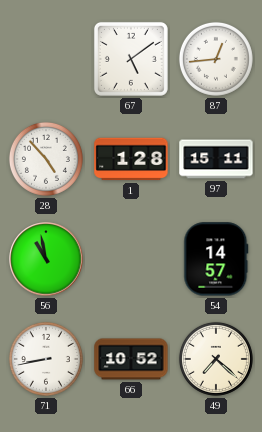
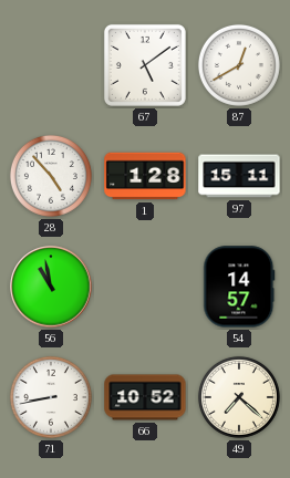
87: 12:44 -> 12:40 (239, 65)
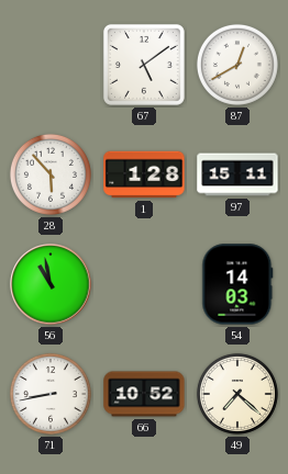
28: 4:53 -> 5:53 (51, 174)
54: 14:57 -> 14:03 (237, 284)
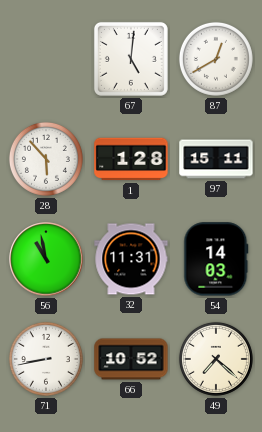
67: 5:09 -> 5:01 (131, 59)
32: none -> 11:31 (131, 259)
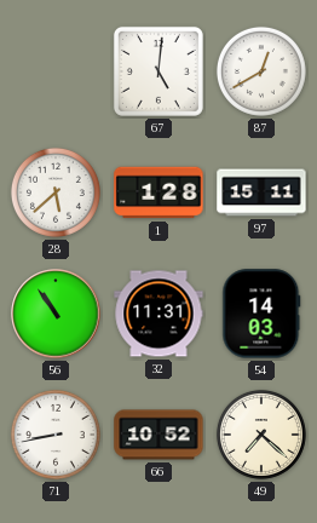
28: 5:53 -> 5:38 (56, 192)
56: 10:58 -> 10:54 (56, 314)
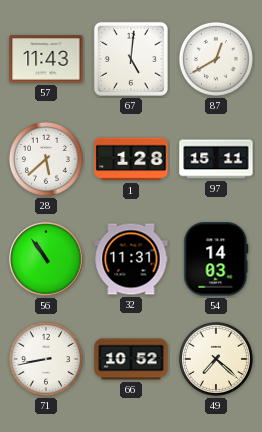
57: none -> 11:43 (46, 59)
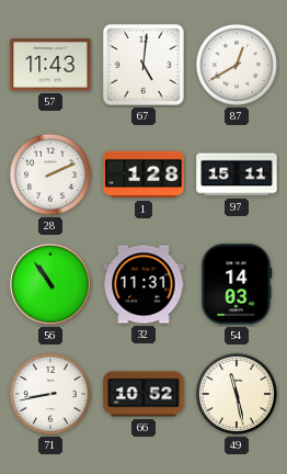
28: 5:38 -> 2:11 (50, 174)
49: 7:22 -> 11:28 (237, 394)
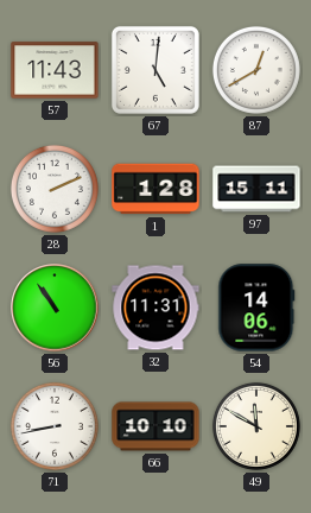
54: 14:03 -> 14:06 (256, 308)
66: 10:52 -> 10:10 (155, 426)
49: 11:28 -> 11:50 (256, 426)
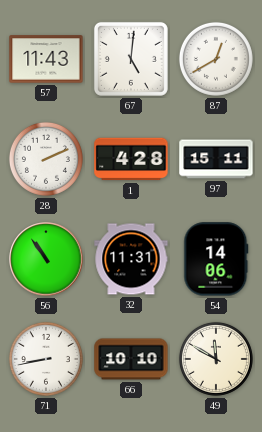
1: 1:28 -> 4:28 (131, 159)
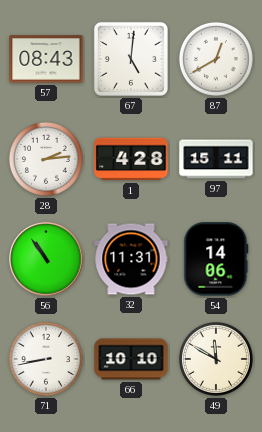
57: 11:43 -> 08:43 (46, 59)
28: 2:11 -> 2:14 (46, 159)
